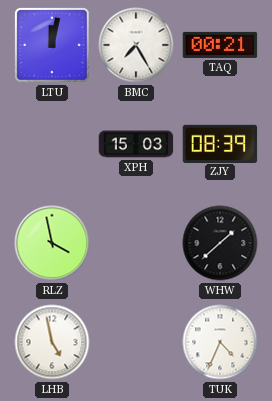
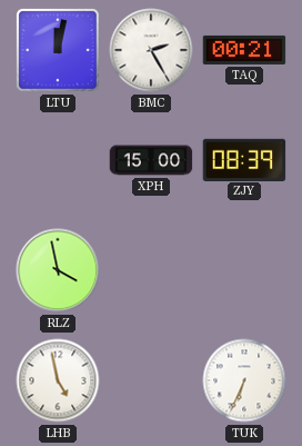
BMC: 7:25 -> 2:25 (151, 50)
XPH: 15:03 -> 15:00 (151, 160)
WHW: 1:38 -> none (220, 243)
TUK: 4:34 -> 6:34 (244, 380)
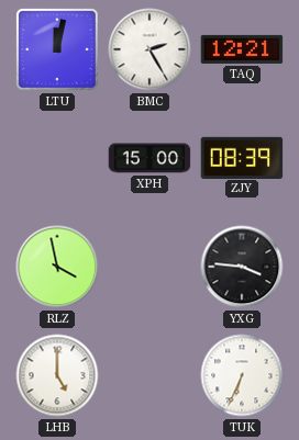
TAQ: 00:21 -> 12:21 (242, 49)
YXG: none -> 3:46 (242, 267)
LHB: 4:58 -> 5:00 (57, 375)
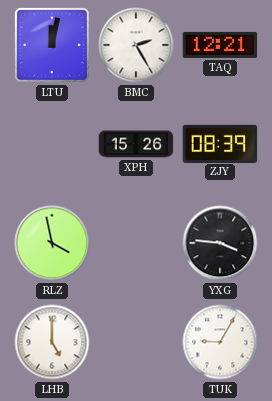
XPH: 15:00 -> 15:26 (136, 144)
TUK: 6:34 -> 9:05 (220, 342)
